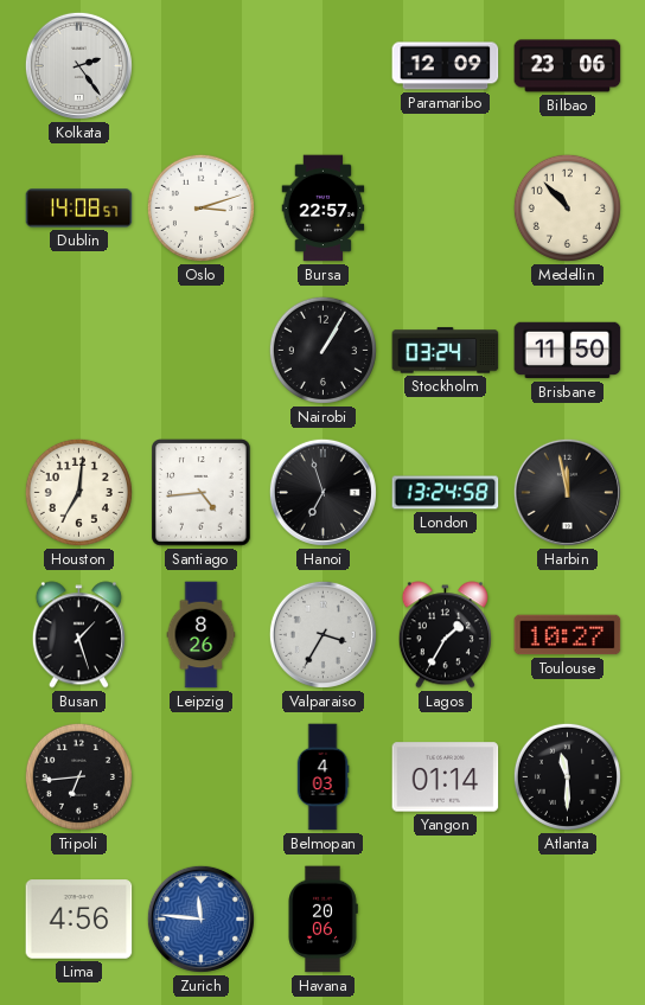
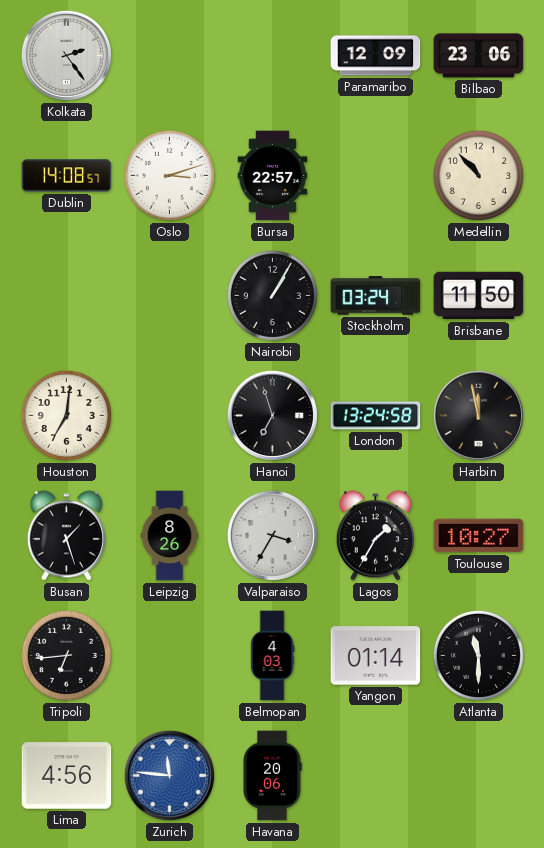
Santiago: 4:44 -> none (202, 493)
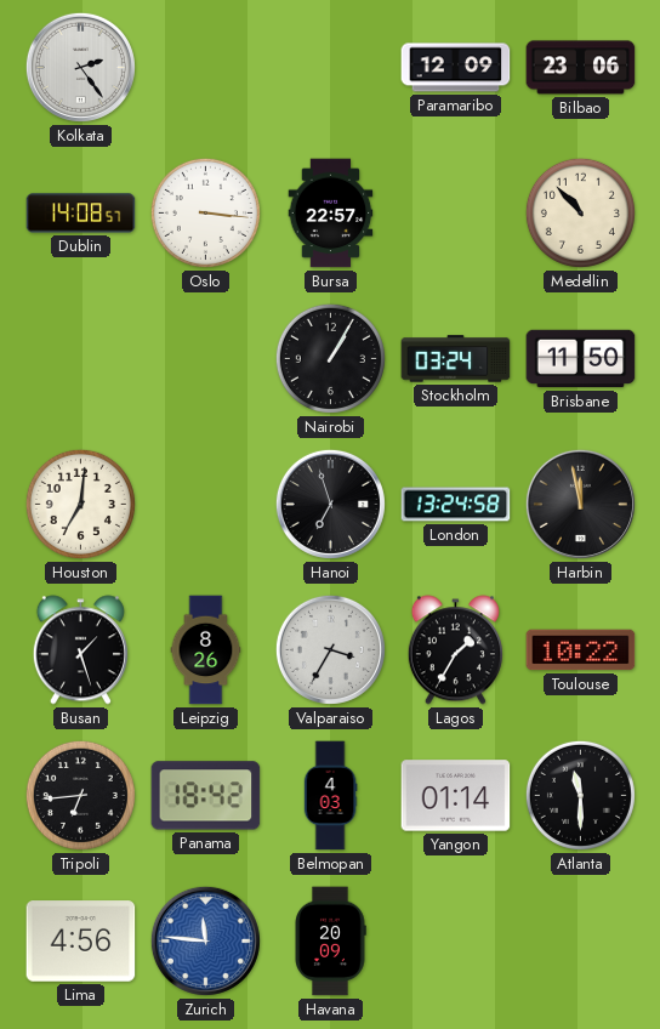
Oslo: 3:12 -> 3:16 (205, 212)
Toulouse: 10:27 -> 10:22 (581, 650)
Panama: none -> 18:42 (206, 796)
Havana: 20:06 -> 20:09 (330, 942)
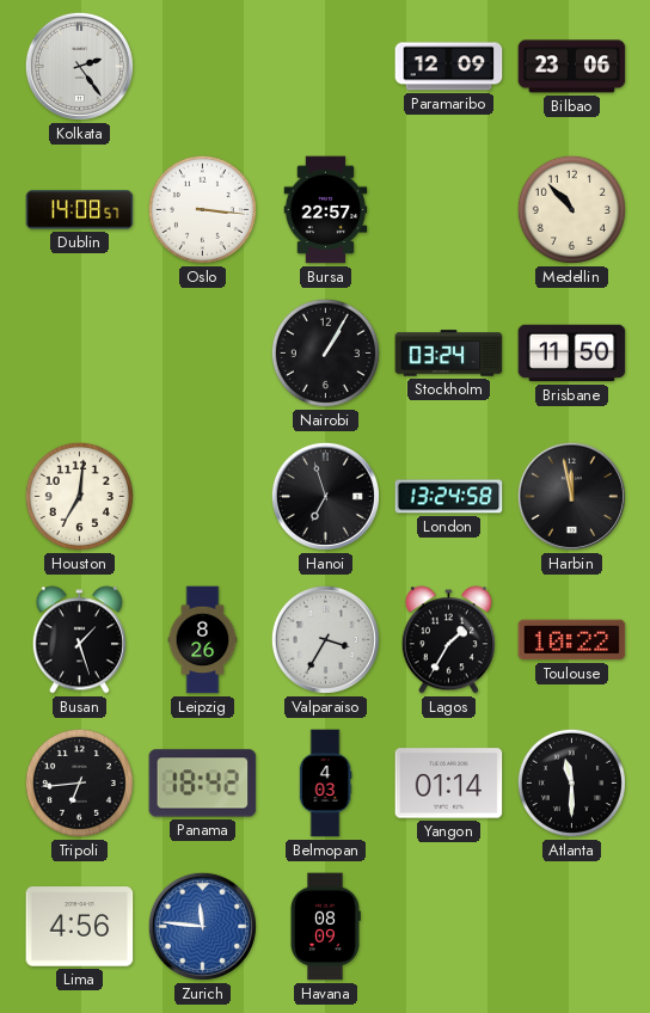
Havana: 20:09 -> 08:09 (325, 927)
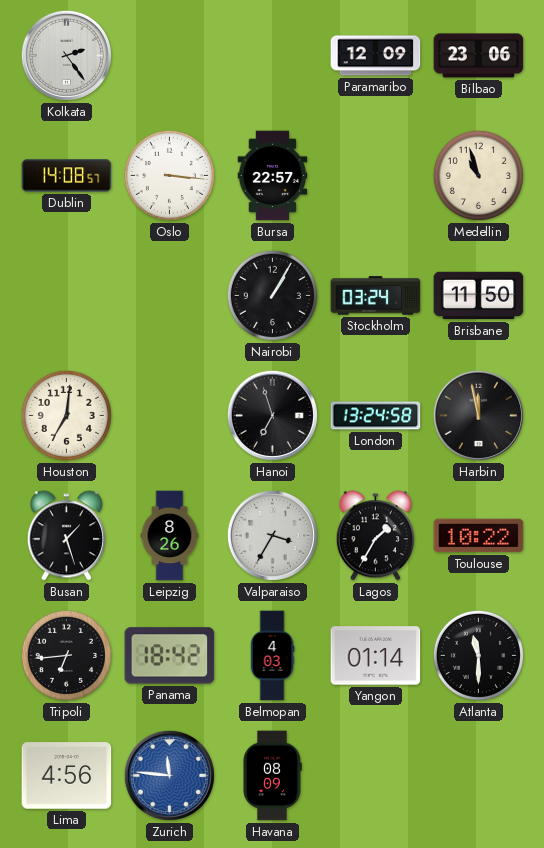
Medellin: 10:53 -> 10:57 (478, 175)
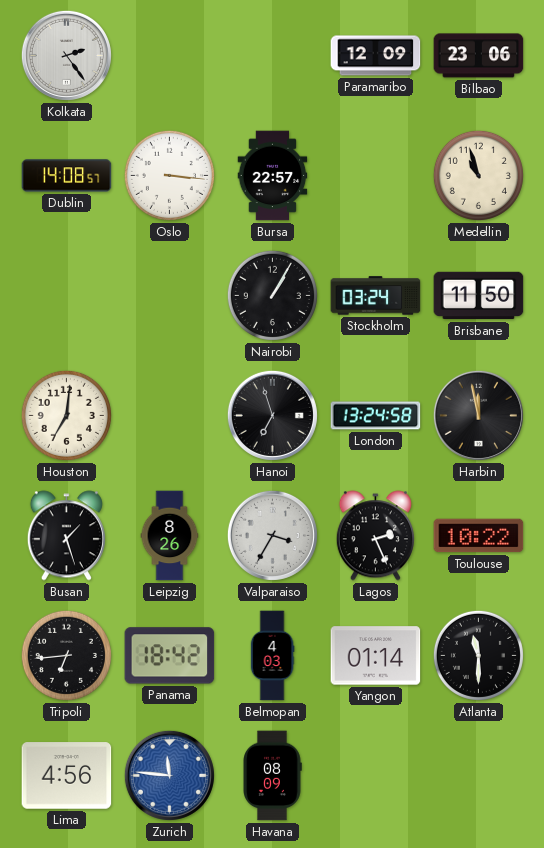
Lagos: 1:35 -> 2:26 (375, 536)
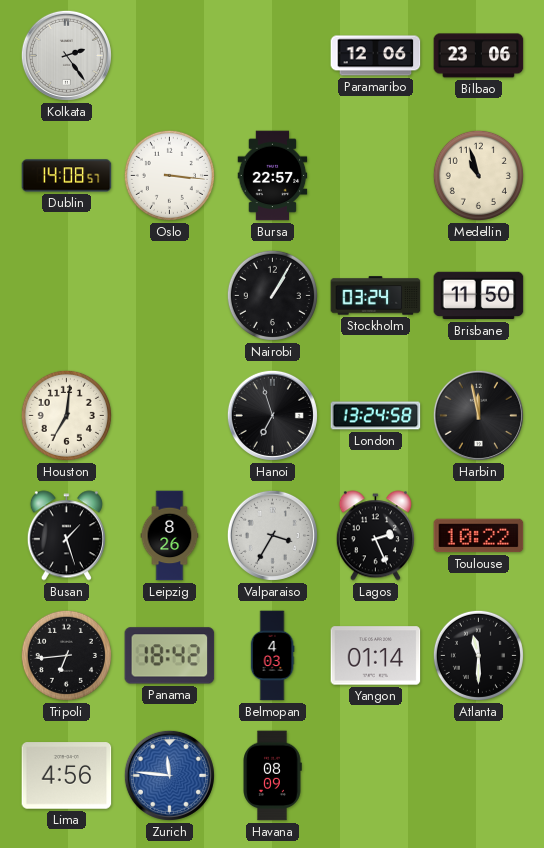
Paramaribo: 12:09 -> 12:06 (376, 56)
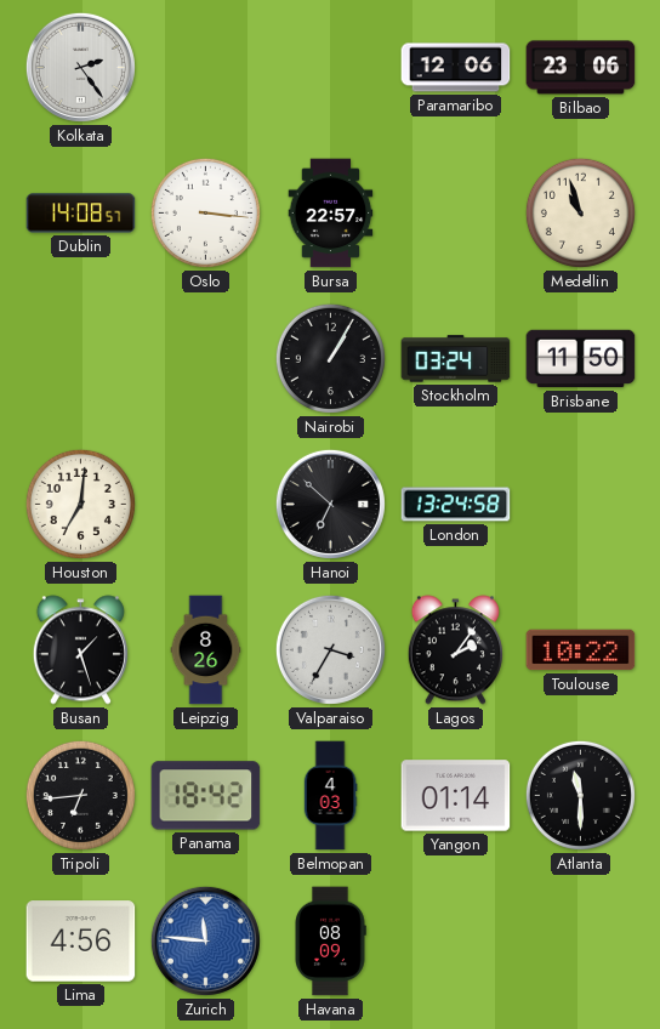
Hanoi: 6:57 -> 6:52 (330, 504)
Harbin: 11:58 -> none (478, 415)
Lagos: 2:26 -> 2:06 (455, 650)
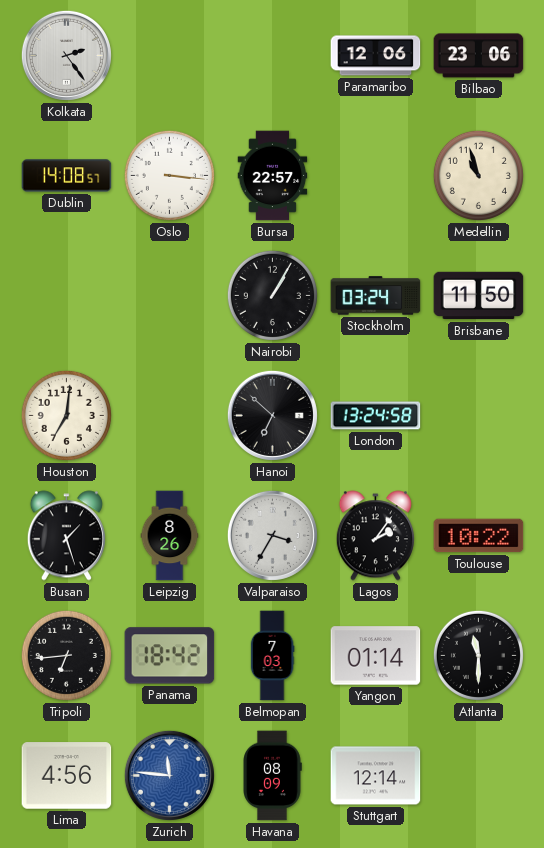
Belmopan: 4:03 -> 7:03 (272, 656)
Stuttgart: none -> 12:14 (376, 776)
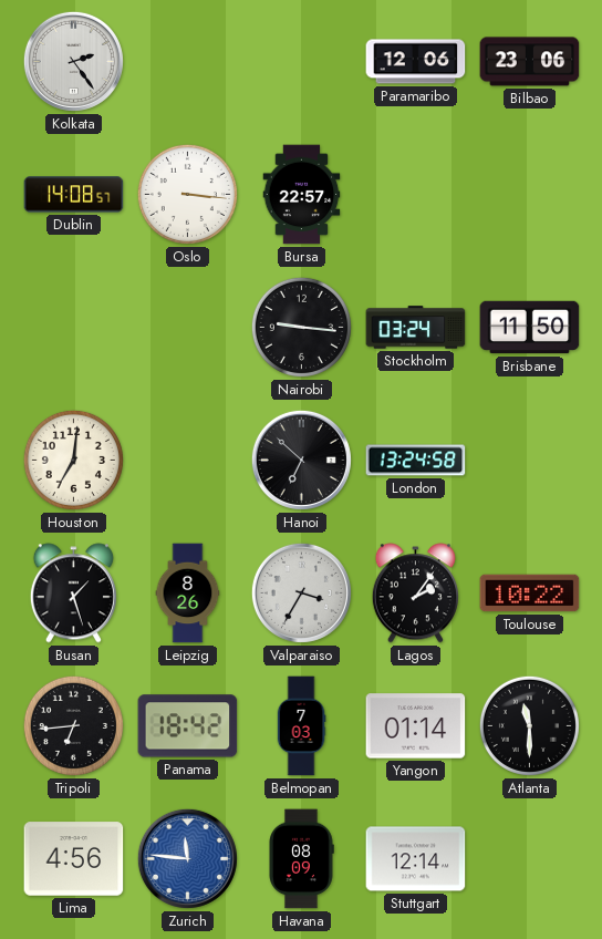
Medellin: 10:57 -> none (478, 175)
Nairobi: 1:05 -> 9:16 (301, 327)
